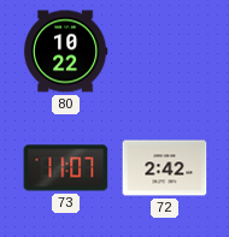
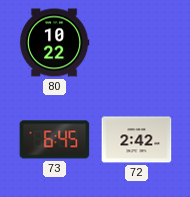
73: 11:07 -> 6:45 (55, 140)
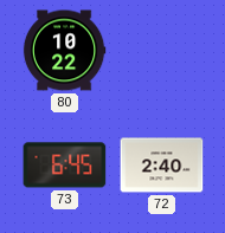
72: 2:42 -> 2:40 (162, 166)
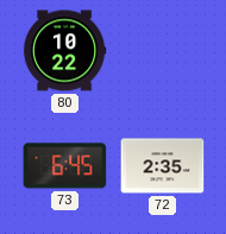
72: 2:40 -> 2:35 (163, 166)
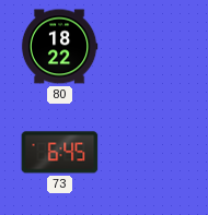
80: 10:22 -> 18:22 (59, 47)
72: 2:35 -> none (163, 166)
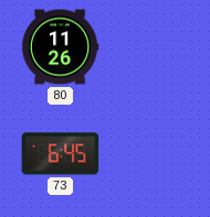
80: 18:22 -> 11:26 (60, 47)
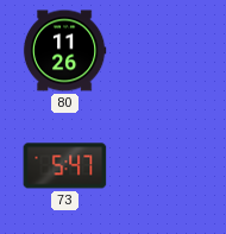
73: 6:45 -> 5:47 (65, 166)
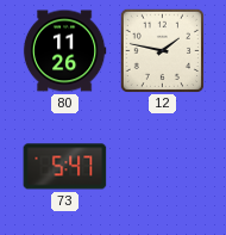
12: none -> 1:47 (162, 50)
